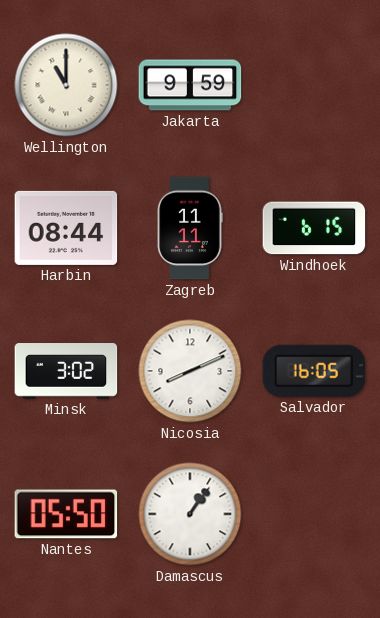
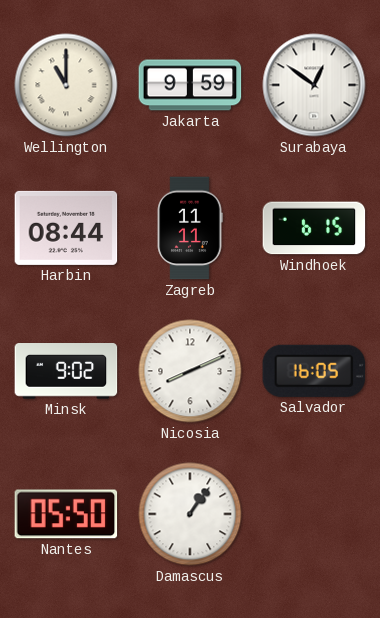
Surabaya: none -> 12:51 (314, 85)
Minsk: 3:02 -> 9:02 (66, 371)
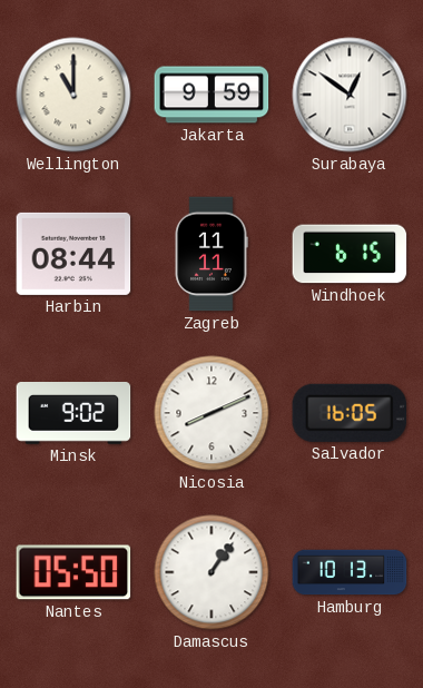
Hamburg: none -> 10:13 (350, 572)
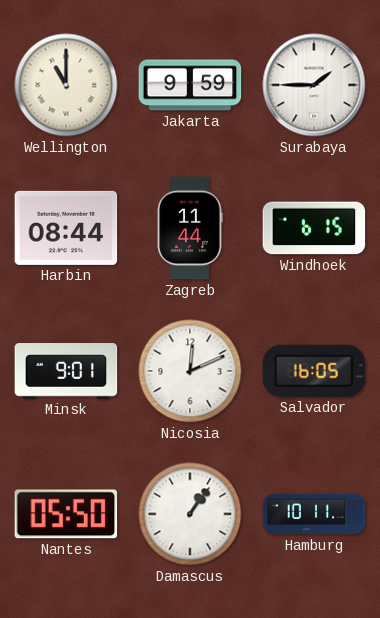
Surabaya: 12:51 -> 1:45 (314, 85)
Zagreb: 11:11 -> 11:44 (190, 228)
Minsk: 9:02 -> 9:01 (66, 371)
Nicosia: 8:11 -> 12:11 (190, 371)
Hamburg: 10:13 -> 10:11 (314, 514)
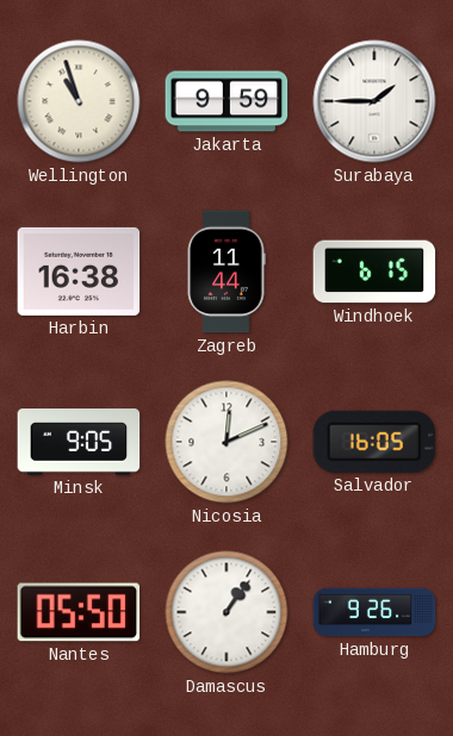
Wellington: 11:00 -> 10:57 (79, 101)
Harbin: 08:44 -> 16:38 (79, 272)
Minsk: 9:01 -> 9:05 (79, 442)
Hamburg: 10:11 -> 9:26 (374, 612)
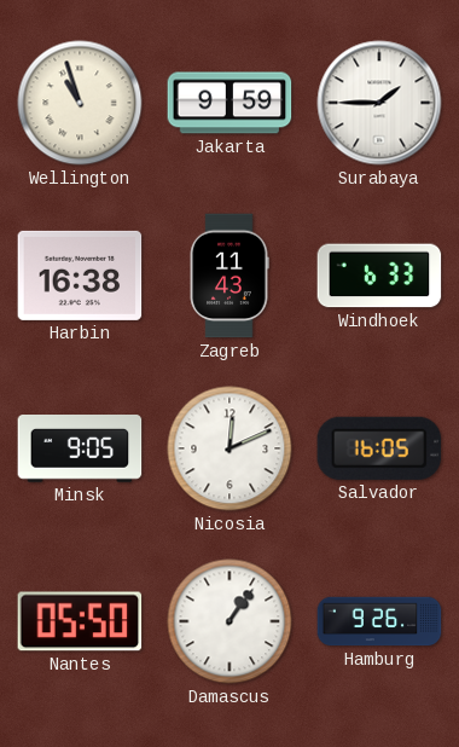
Zagreb: 11:44 -> 11:43 (230, 276)
Windhoek: 6:15 -> 6:33 (379, 276)
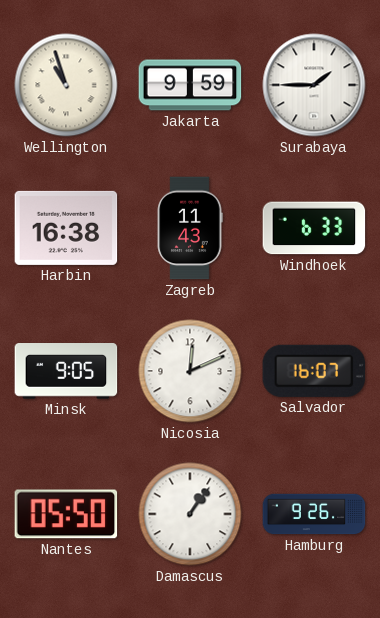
Salvador: 16:05 -> 16:07 (314, 371)
